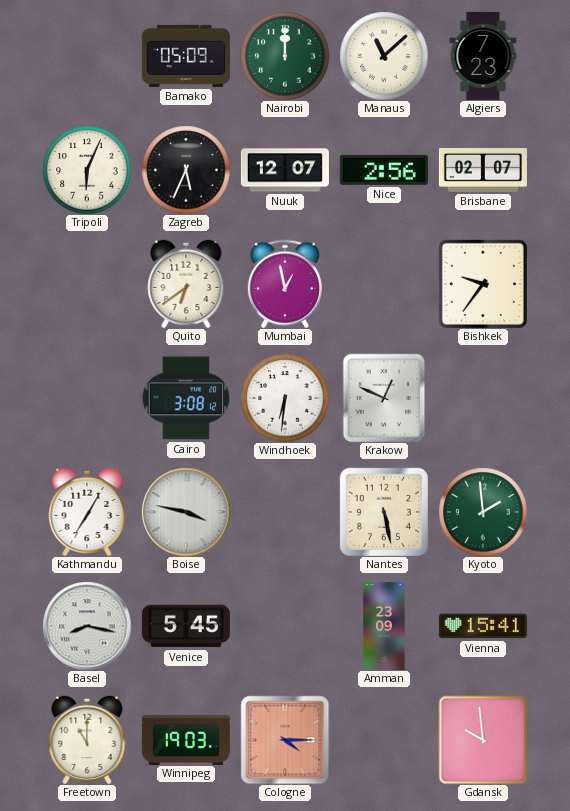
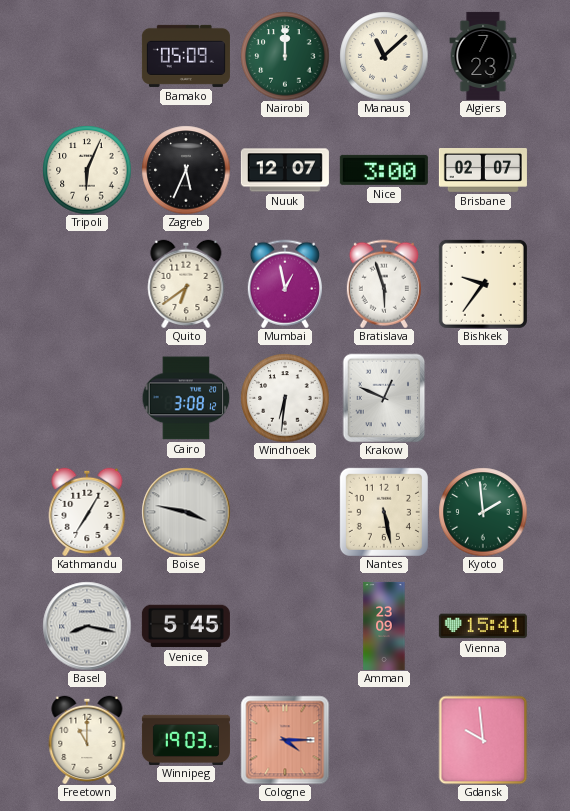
Nice: 2:56 -> 3:00 (384, 170)
Bratislava: none -> 5:57 (384, 284)
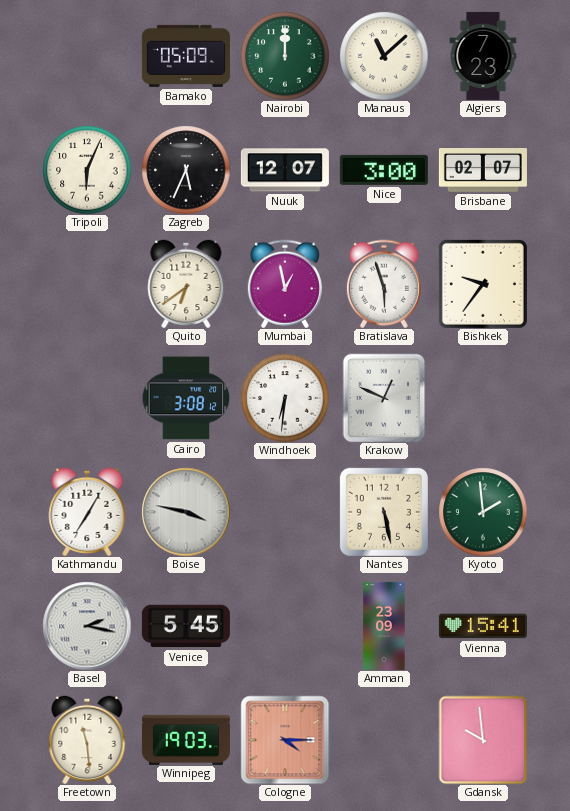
Basel: 8:17 -> 2:17 (87, 626)
Freetown: 11:00 -> 11:29 (87, 739)
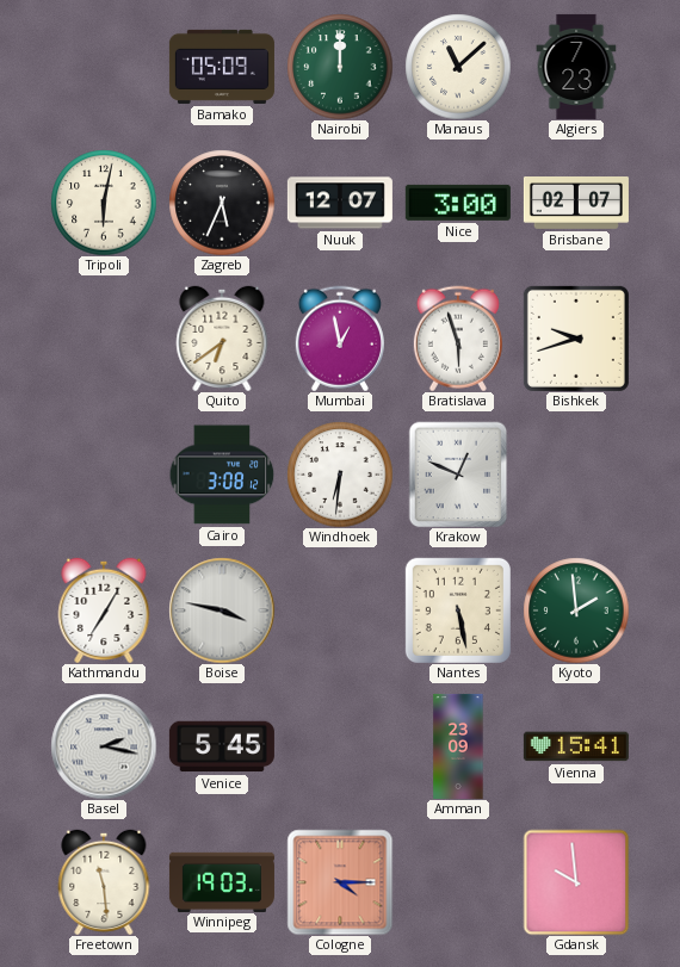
Tripoli: 6:04 -> 6:02 (104, 203)
Bishkek: 9:36 -> 9:42 (576, 339)
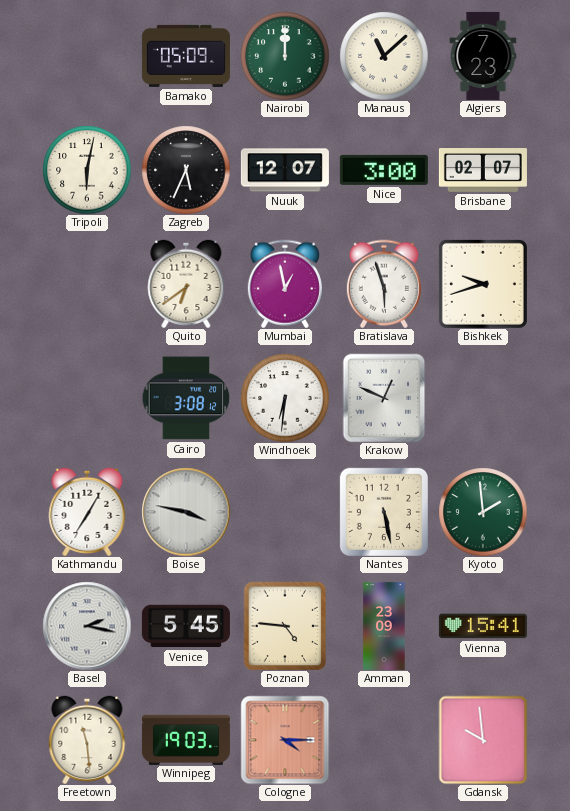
Poznan: none -> 4:46 (285, 626)
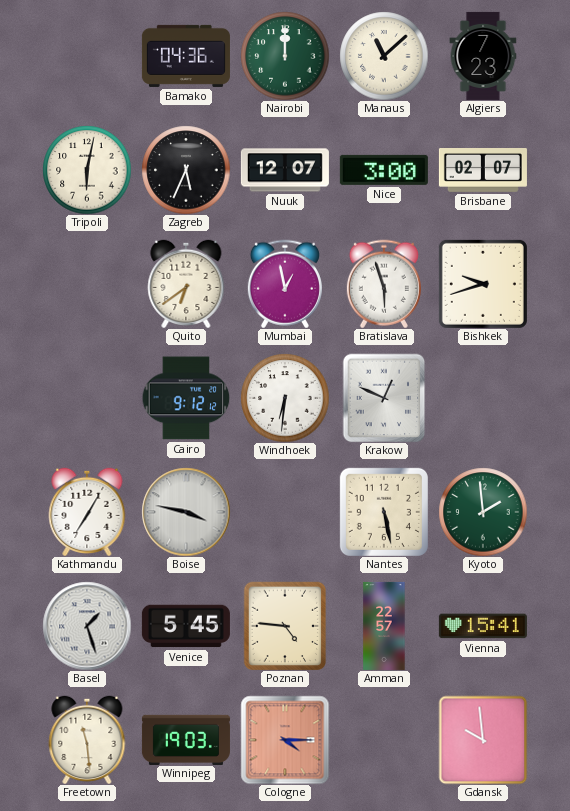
Bamako: 05:09 -> 04:36 (186, 56)
Cairo: 3:08 -> 9:12 (186, 398)
Basel: 2:17 -> 1:27 (87, 626)
Amman: 23:09 -> 22:57 (384, 626)
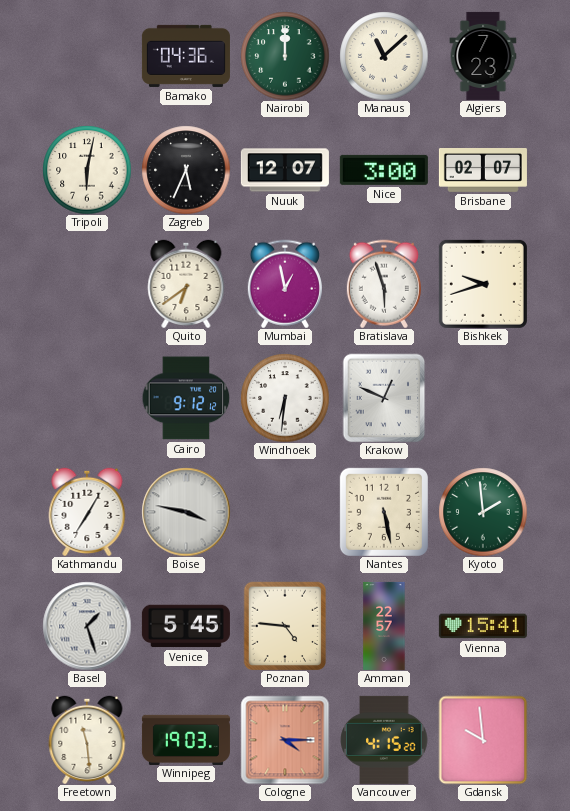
Vancouver: none -> 4:15 (384, 740)
